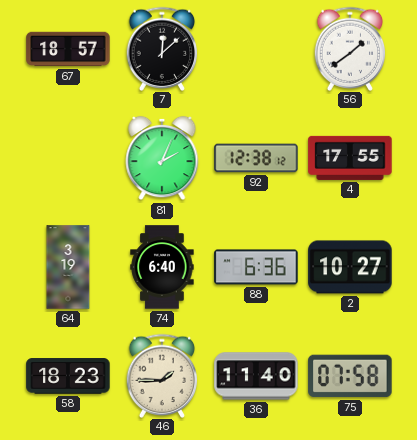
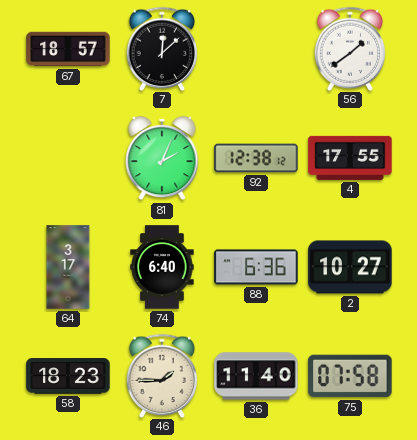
64: 3:19 -> 3:17 (68, 267)
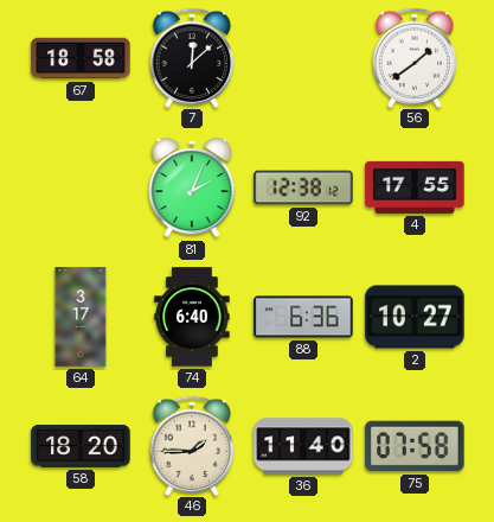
67: 18:57 -> 18:58 (81, 58)
58: 18:23 -> 18:20 (81, 446)
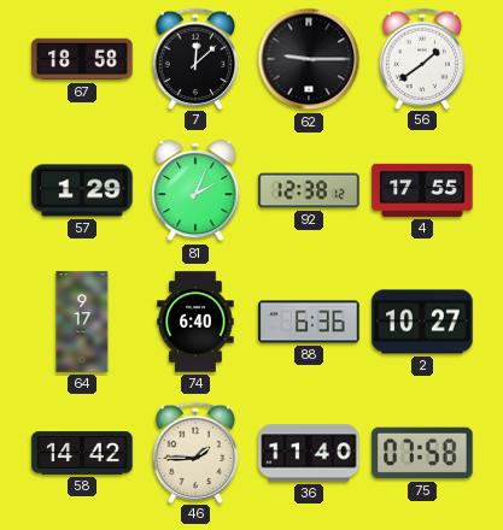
62: none -> 9:15 (309, 59)
57: none -> 1:29 (82, 190)
64: 3:17 -> 9:17 (82, 322)
58: 18:20 -> 14:42 (82, 453)
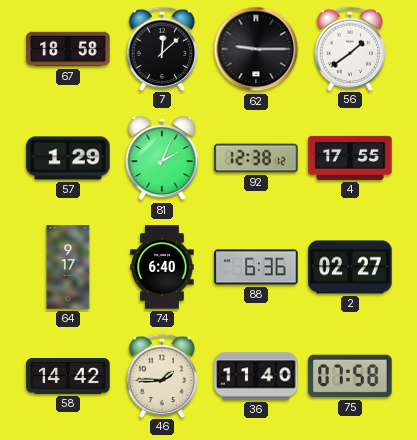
2: 10:27 -> 02:27 (350, 267)
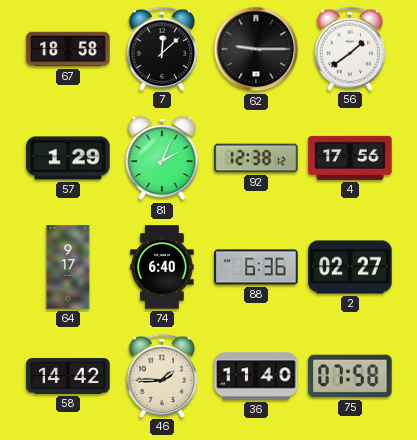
4: 17:55 -> 17:56 (350, 158)
